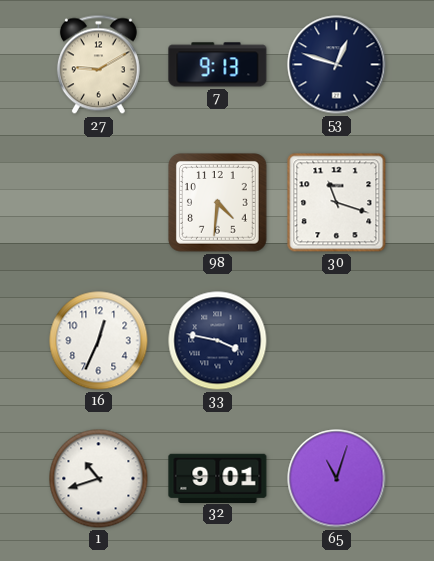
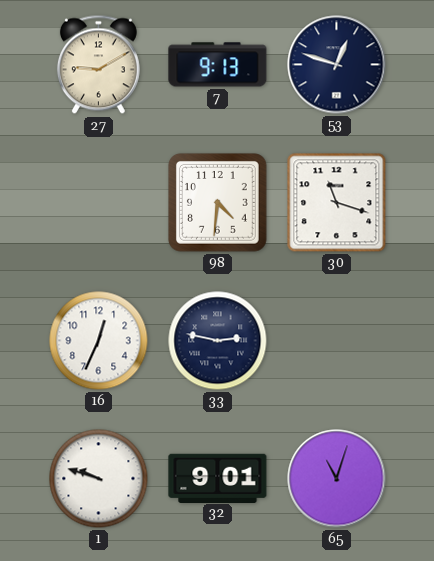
33: 3:47 -> 2:47 (218, 341)
1: 10:42 -> 9:48 (99, 479)
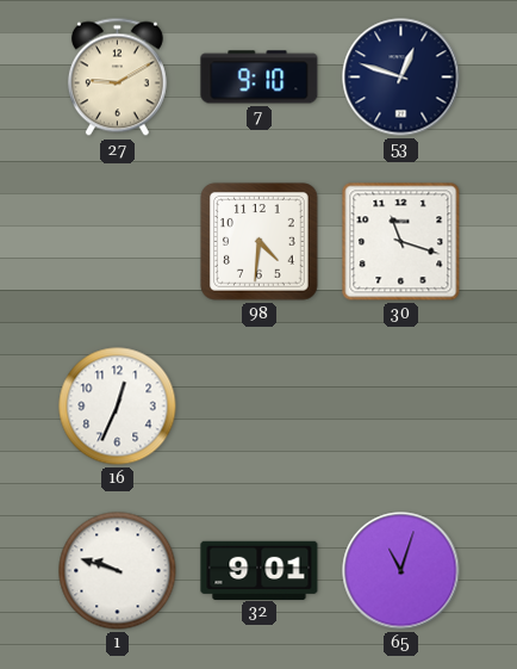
7: 9:13 -> 9:10 (260, 78)
33: 2:47 -> none (218, 341)
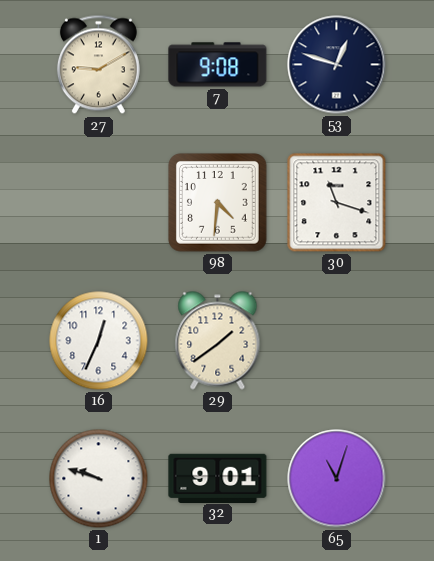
7: 9:10 -> 9:08 (218, 65)
29: none -> 1:39 (218, 341)
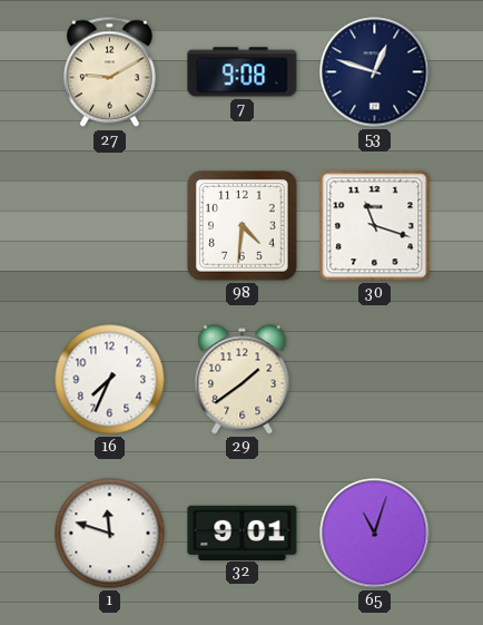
16: 12:34 -> 7:34 (110, 380)
1: 9:48 -> 11:48 (110, 534)
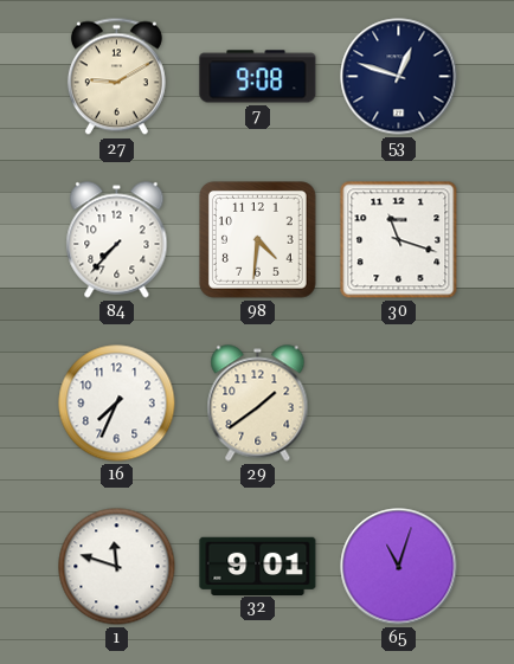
84: none -> 7:37 (117, 240)
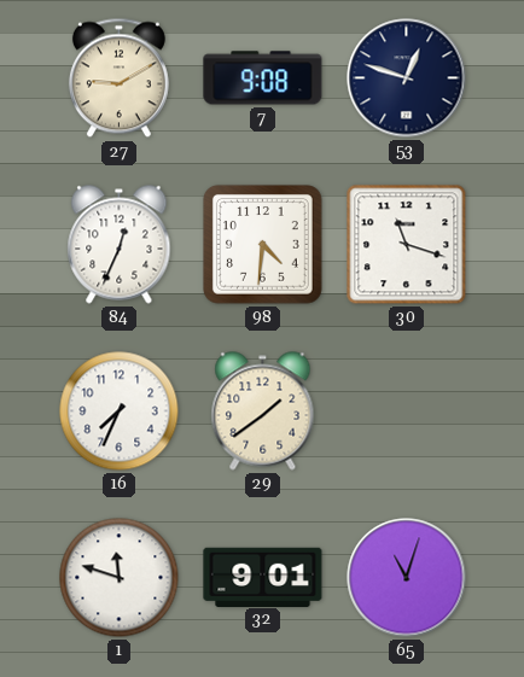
84: 7:37 -> 12:34 (120, 245)
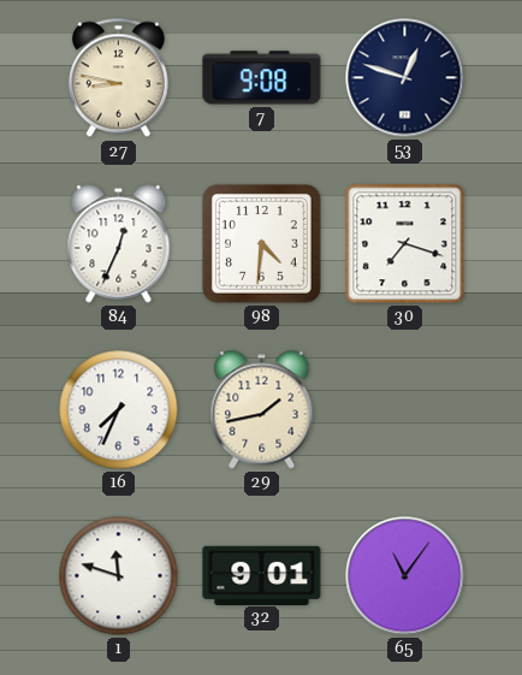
27: 9:10 -> 8:47 (118, 78)
30: 11:18 -> 7:18 (405, 244)
29: 1:39 -> 1:43 (262, 410)
65: 11:03 -> 11:06 (405, 576)
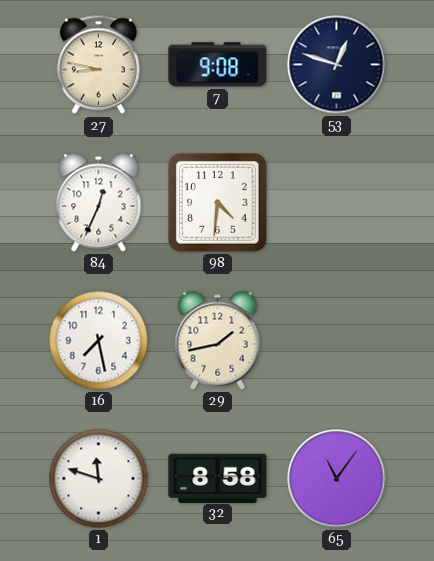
30: 7:18 -> none (405, 244)
16: 7:34 -> 7:28 (99, 341)
32: 9:01 -> 8:58 (218, 478)
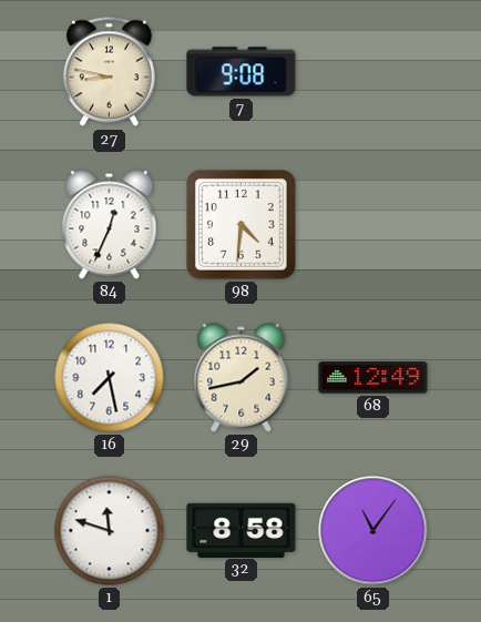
53: 12:48 -> none (337, 65)
68: none -> 12:49 (373, 378)
